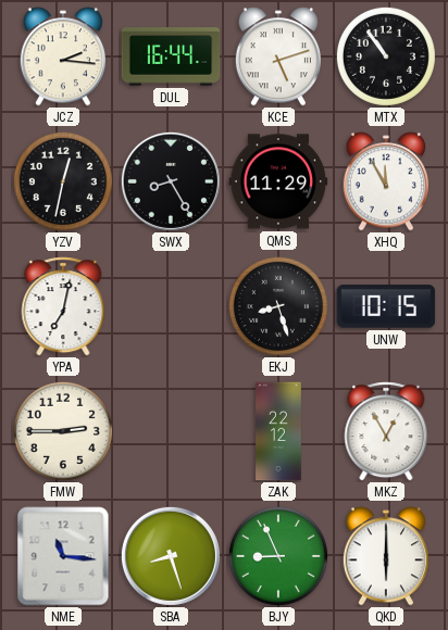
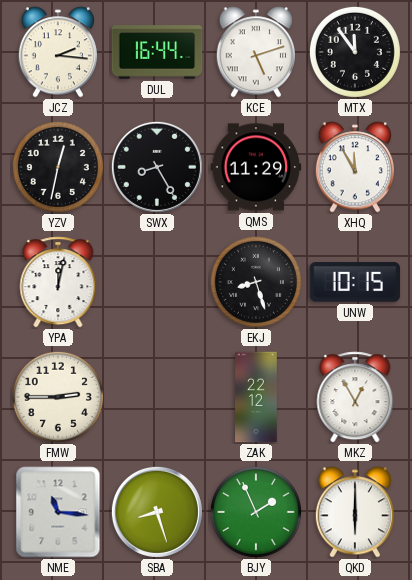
MTX: 10:54 -> 11:54 (355, 52)
YPA: 7:02 -> 12:02 (58, 282)
BJY: 8:56 -> 1:56 (256, 512)
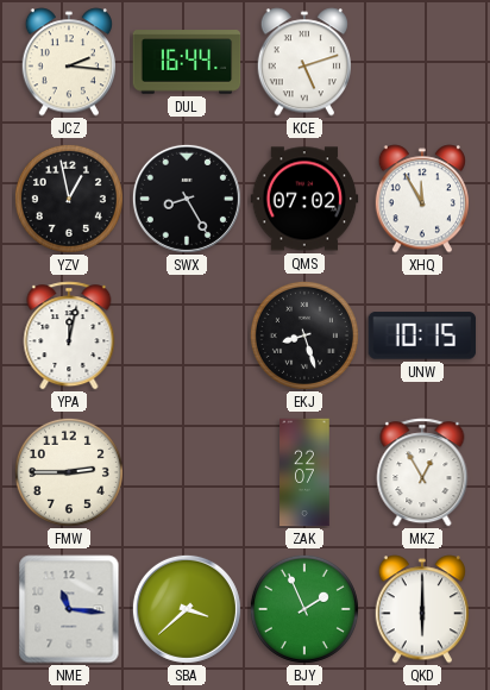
MTX: 11:54 -> none (355, 52)
YZV: 12:32 -> 12:58 (69, 199)
QMS: 11:29 -> 07:02 (304, 199)
ZAK: 22:12 -> 22:07 (304, 472)
SBA: 8:27 -> 3:38 (187, 609)
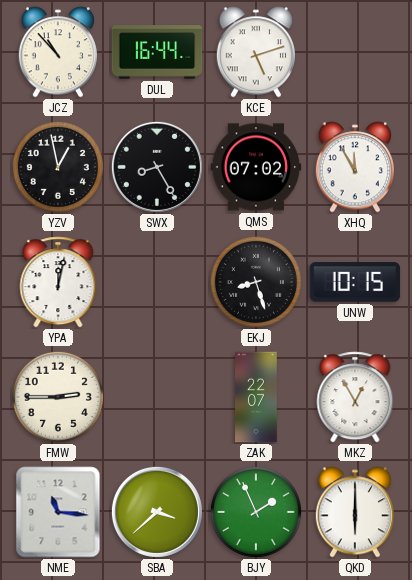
JCZ: 2:16 -> 10:53 (57, 52)
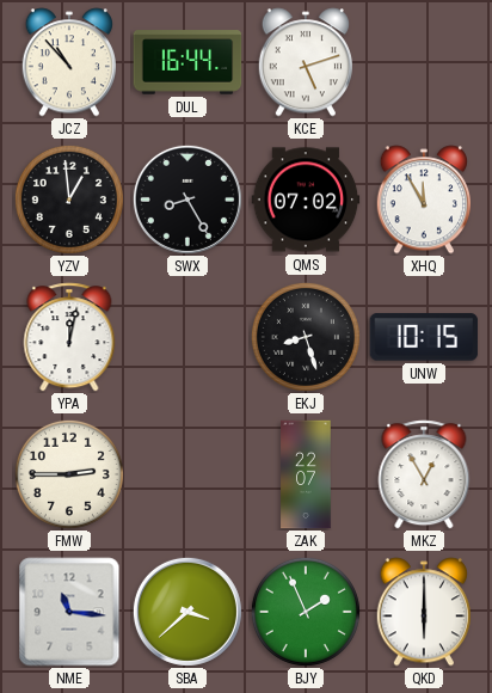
YZV: 12:58 -> 12:59 (69, 200)
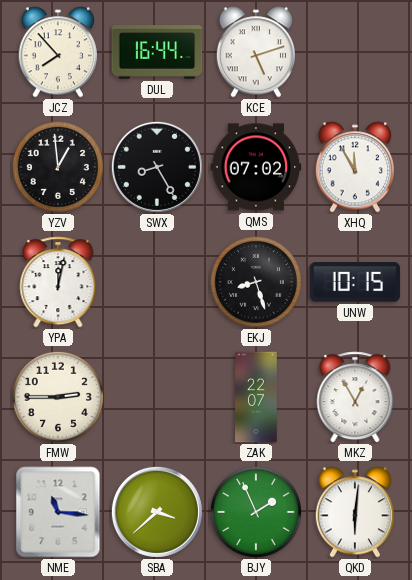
JCZ: 10:53 -> 7:53 (57, 52)
QKD: 6:00 -> 6:01 (354, 512)
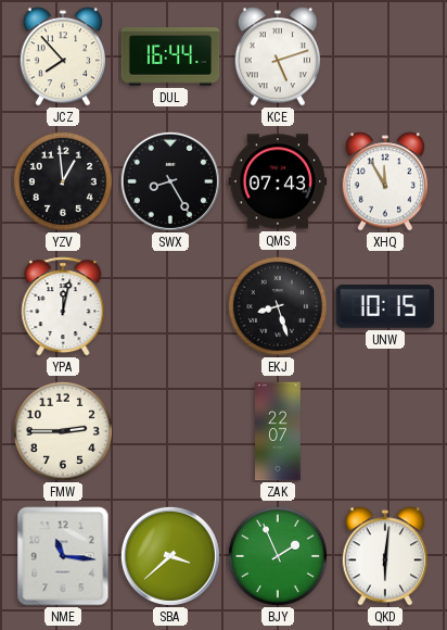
QMS: 07:02 -> 07:43 (278, 181)
MKZ: 12:55 -> none (355, 397)
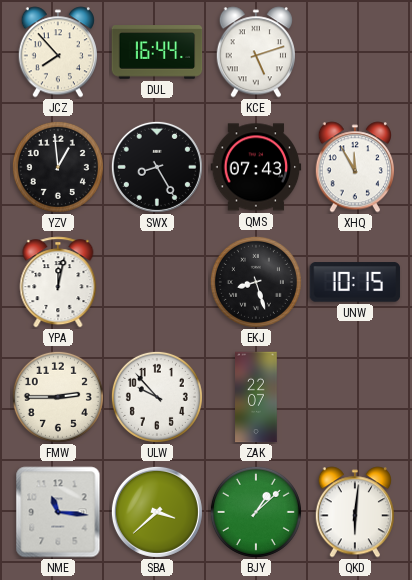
ULW: none -> 9:53 (157, 397)
BJY: 1:56 -> 1:08 (256, 512)
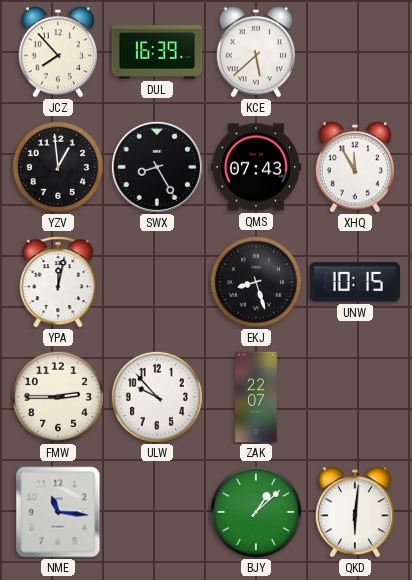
DUL: 16:44 -> 16:39 (157, 52)
KCE: 5:12 -> 5:38 (255, 52)
SBA: 3:38 -> none (157, 512)
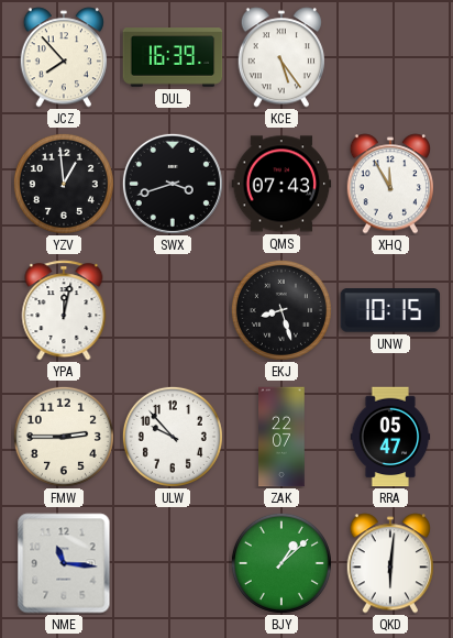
KCE: 5:38 -> 5:24 (280, 57)
SWX: 8:25 -> 3:42 (173, 184)
RRA: none -> 05:47 (390, 437)
